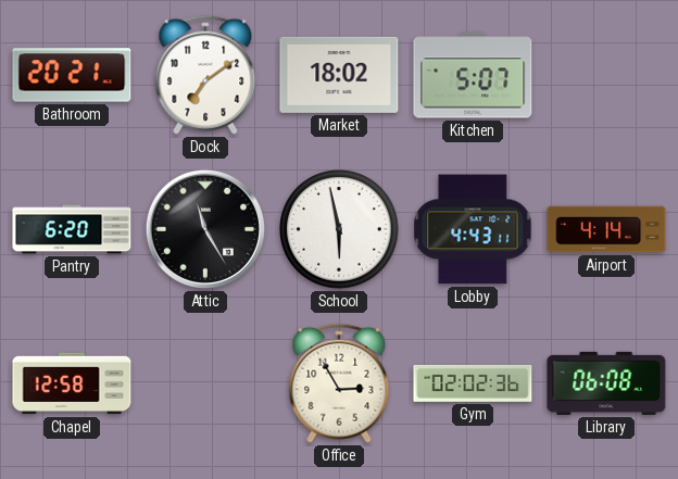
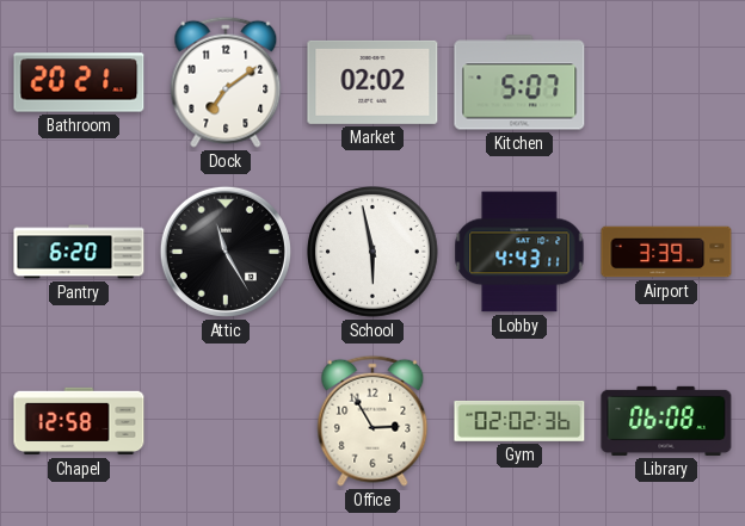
Market: 18:02 -> 02:02 (372, 82)
Airport: 4:14 -> 3:39 (666, 252)
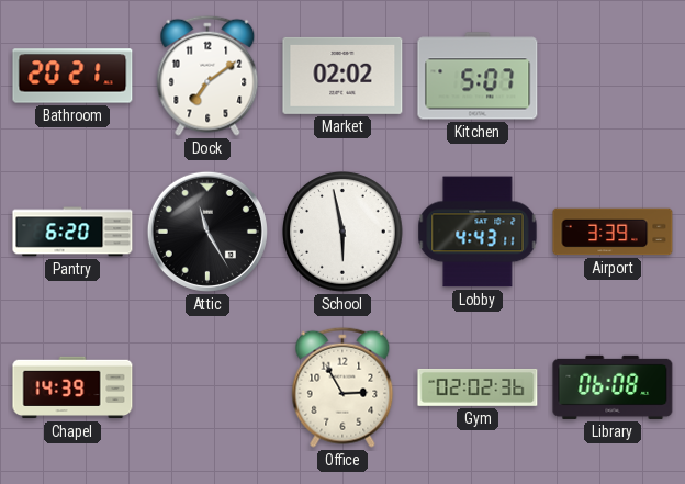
Chapel: 12:58 -> 14:39 (72, 387)
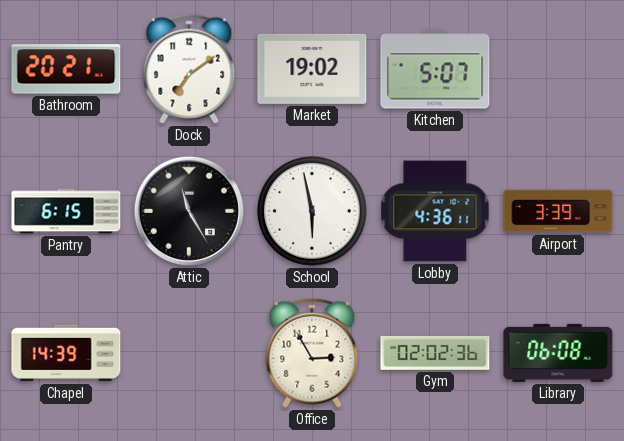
Market: 02:02 -> 19:02 (312, 69)
Pantry: 6:20 -> 6:15 (66, 211)
Lobby: 4:43 -> 4:36 (435, 211)
